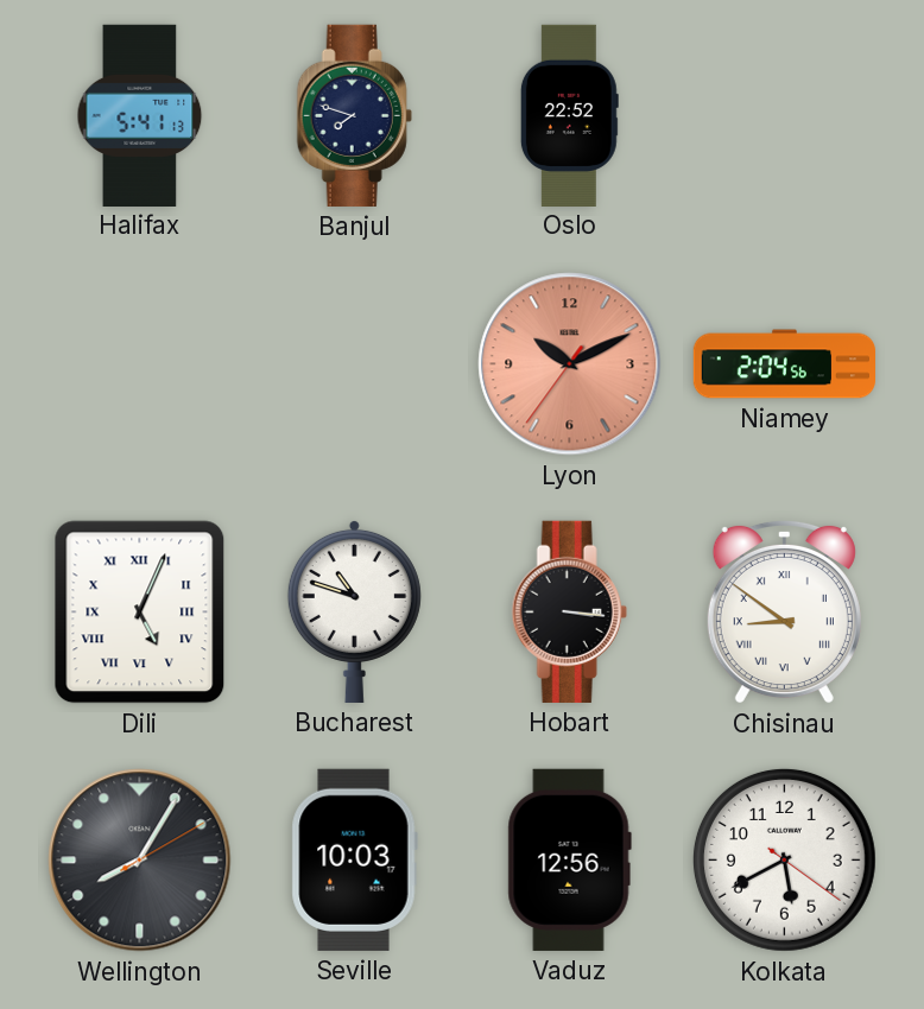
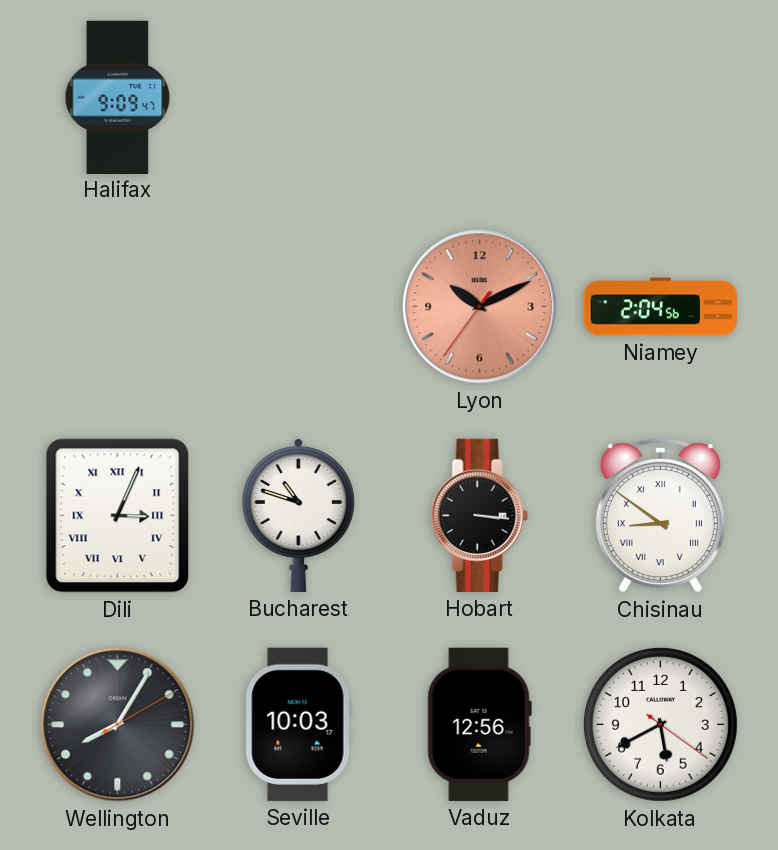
Halifax: 5:41 -> 9:09 (118, 97)
Banjul: 7:48 -> none (354, 115)
Oslo: 22:52 -> none (569, 115)
Dili: 5:04 -> 3:04 (118, 516)
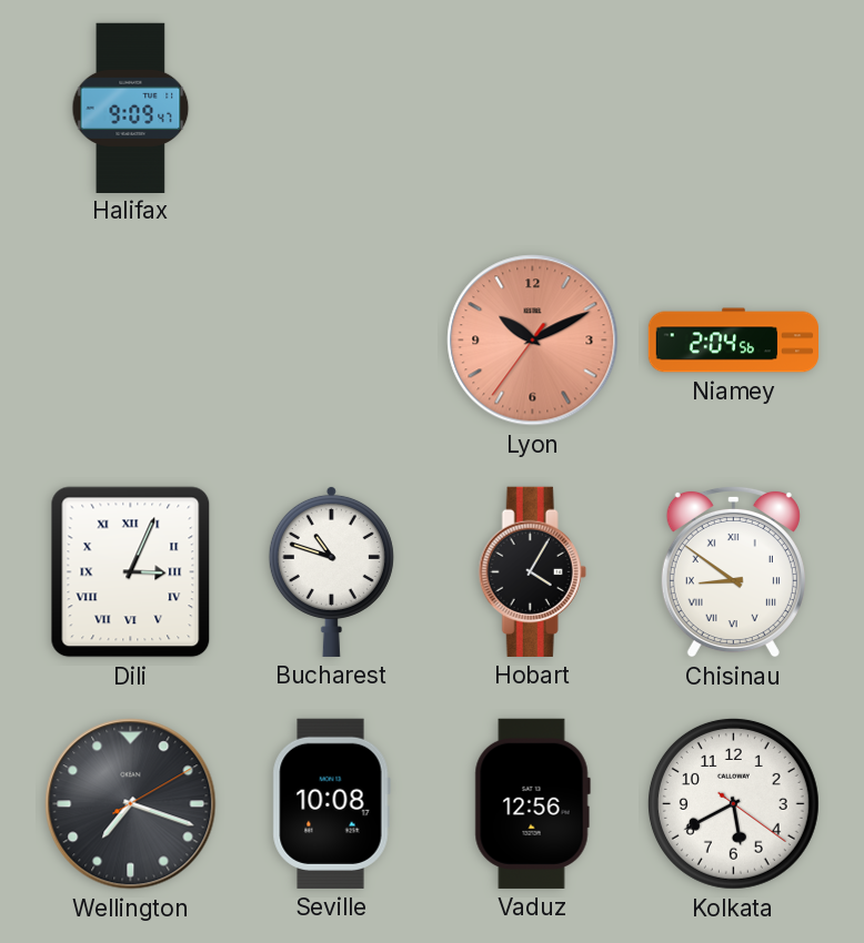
Hobart: 3:16 -> 4:05 (532, 571)
Wellington: 8:05 -> 7:18 (131, 804)
Seville: 10:03 -> 10:08 (331, 803)
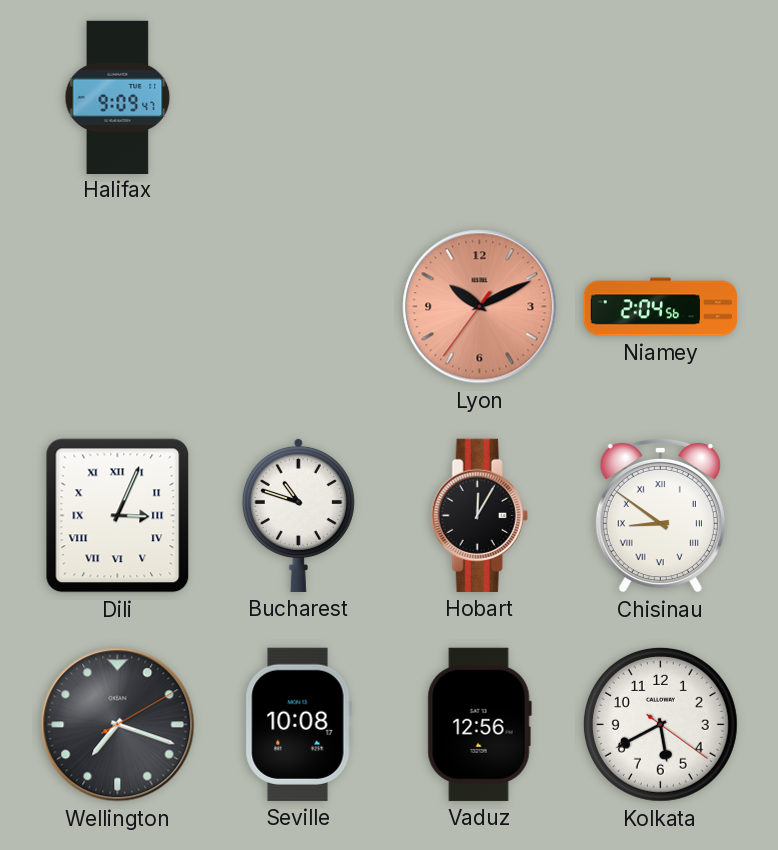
Hobart: 4:05 -> 12:05 (479, 515)
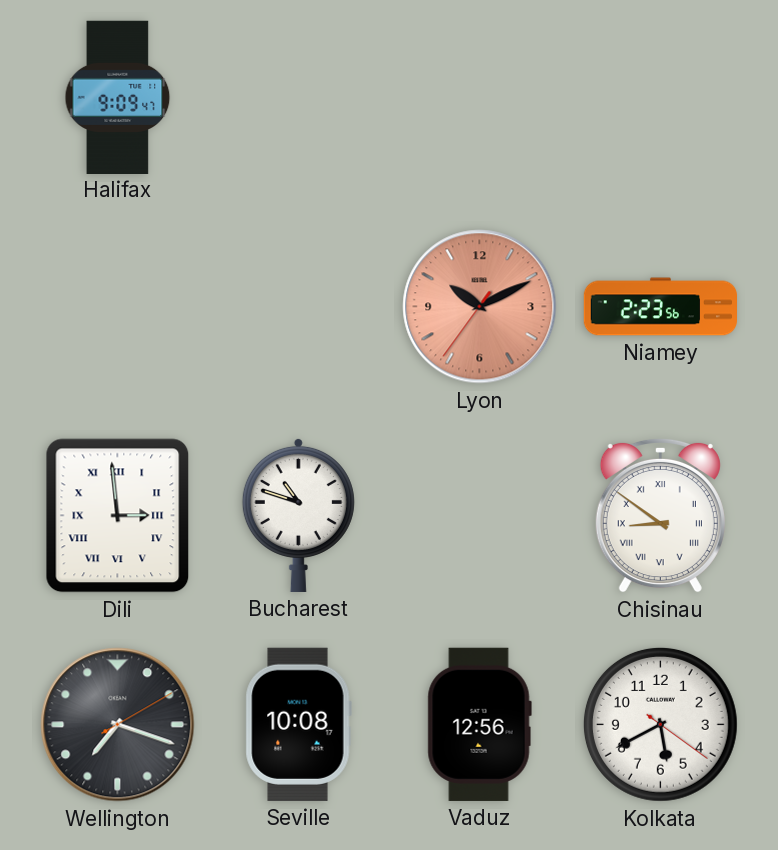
Niamey: 2:04 -> 2:23 (661, 307)
Dili: 3:04 -> 2:59 (118, 516)
Hobart: 12:05 -> none (479, 515)
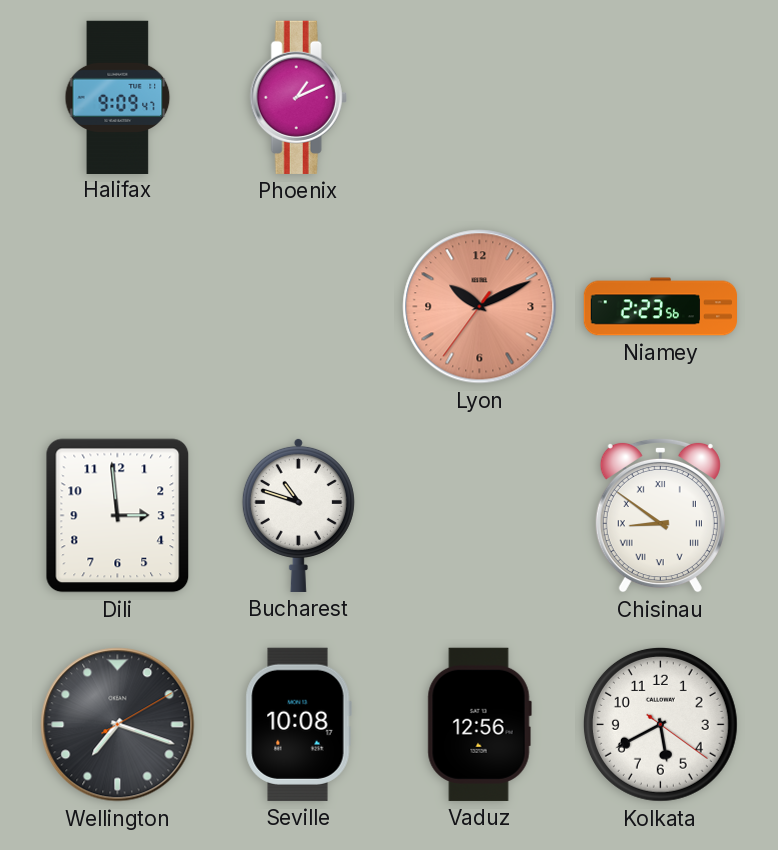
Phoenix: none -> 1:11 (298, 97)
Dili numerals: Roman -> Arabic (118, 516)
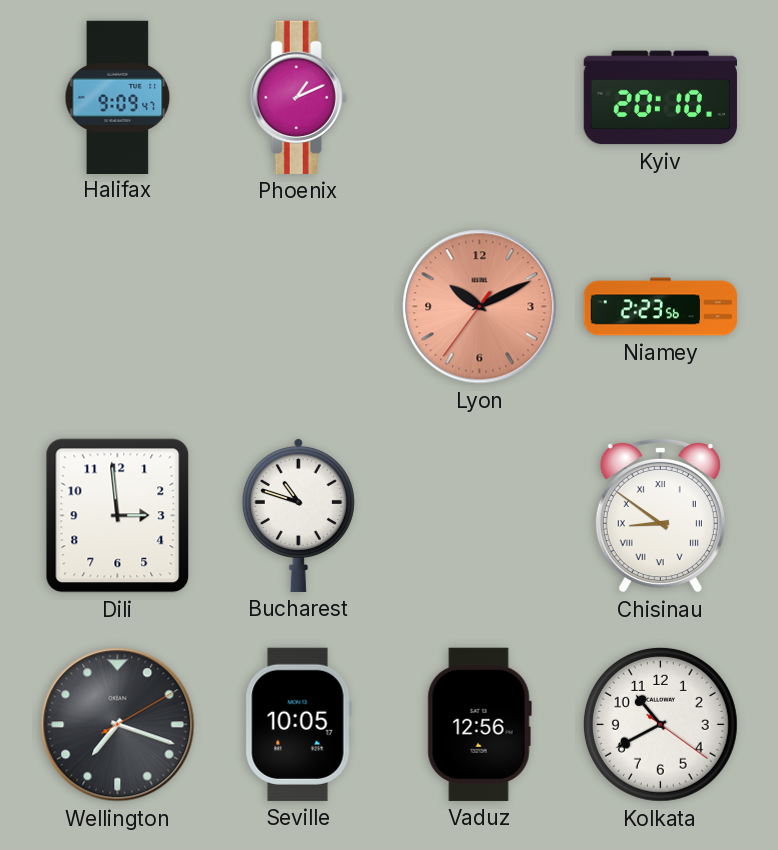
Kyiv: none -> 20:10 (660, 98)
Seville: 10:08 -> 10:05 (298, 724)
Kolkata: 5:40 -> 10:40 (660, 724)
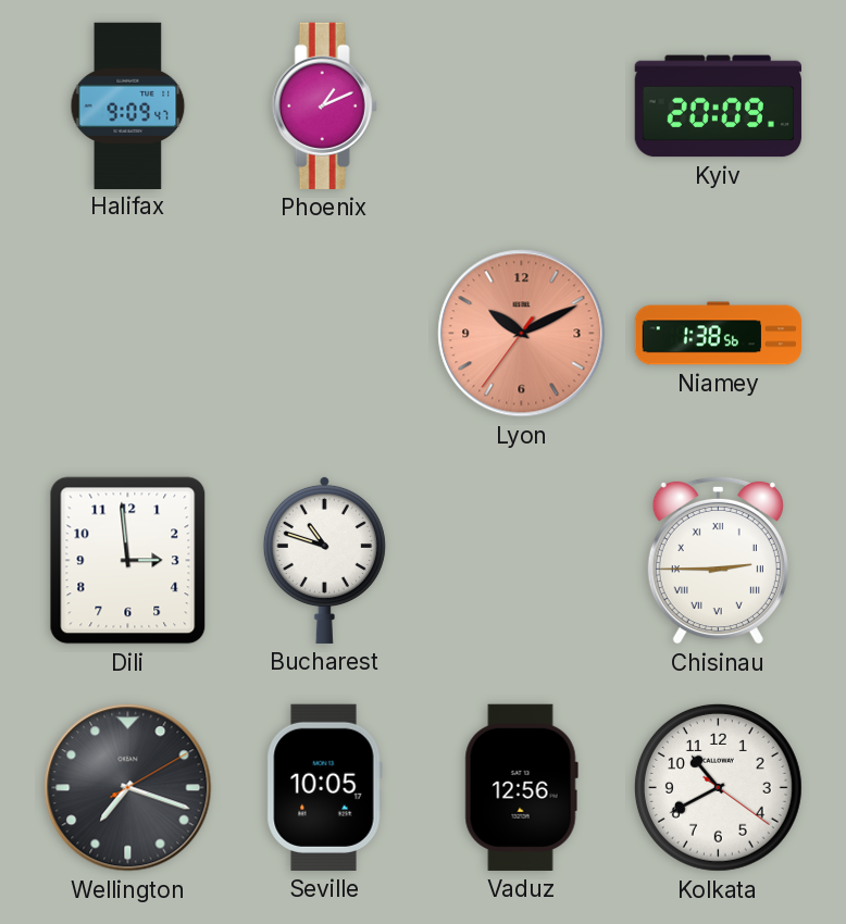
Kyiv: 20:10 -> 20:09 (718, 107)
Niamey: 2:23 -> 1:38 (719, 334)
Chisinau: 8:51 -> 2:45 (718, 560)
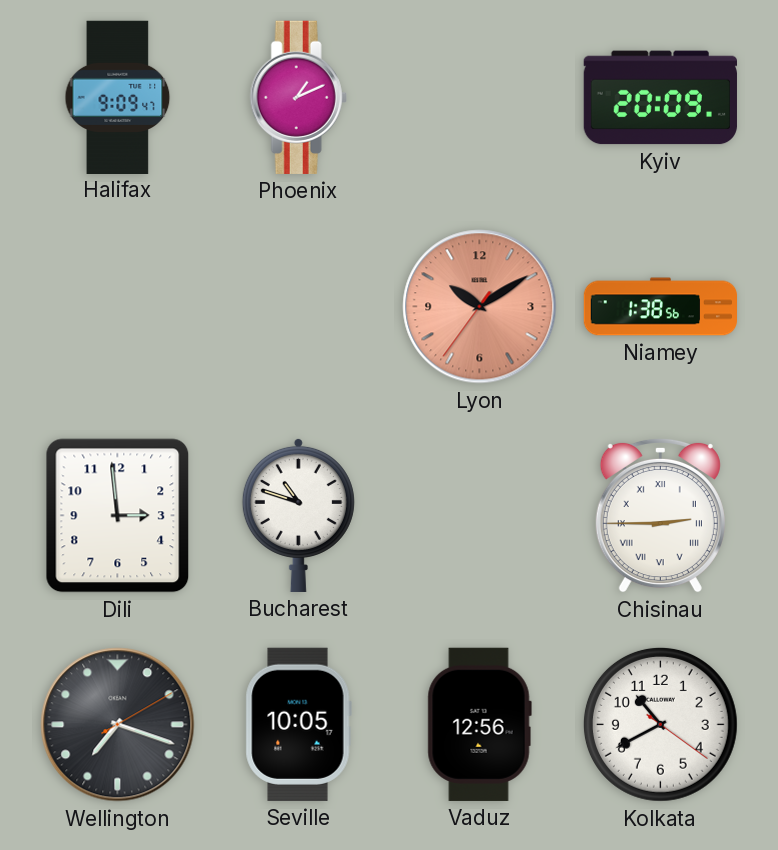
Lyon: 10:10 -> 10:09 (480, 307)
